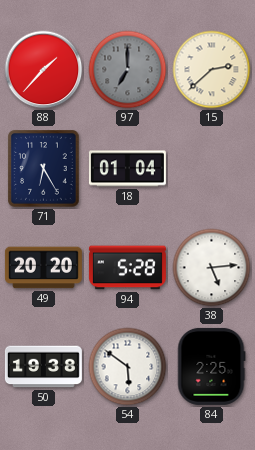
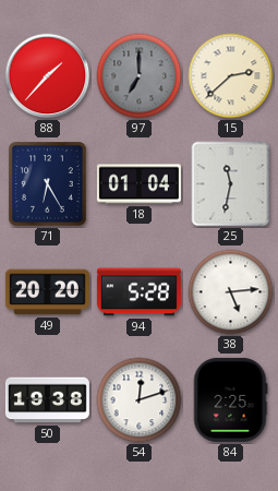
25: none -> 11:32 (231, 184)
54: 5:51 -> 12:12 (140, 400)
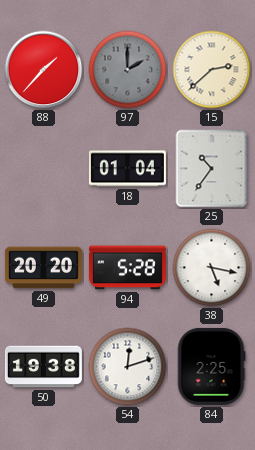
97: 7:00 -> 2:00 (128, 70)
71: 6:25 -> none (48, 184)
25: 11:32 -> 10:36 (212, 169)
38: 5:14 -> 5:17 (212, 268)
